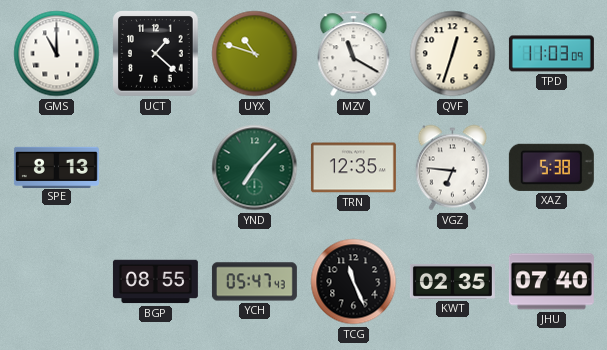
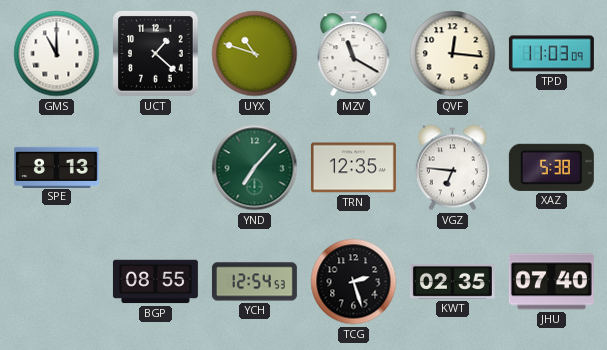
QVF: 12:33 -> 12:16 (453, 54)
YCH: 05:47 -> 12:54 (254, 282)
TCG: 11:26 -> 2:27 (354, 282)
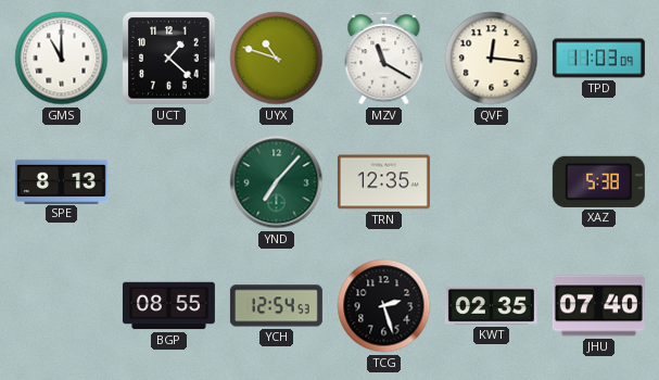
VGZ: 6:46 -> none (452, 168)
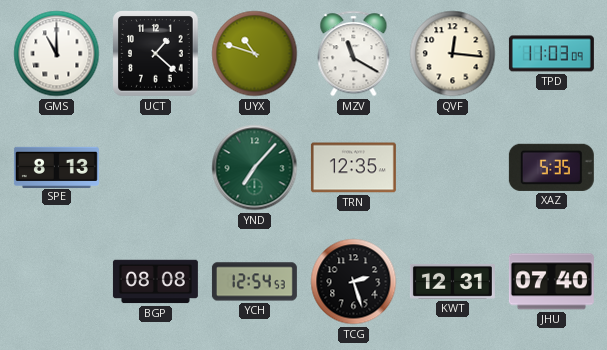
XAZ: 5:38 -> 5:35 (551, 167)
BGP: 08:55 -> 08:08 (155, 282)
KWT: 02:35 -> 12:31 (452, 281)
